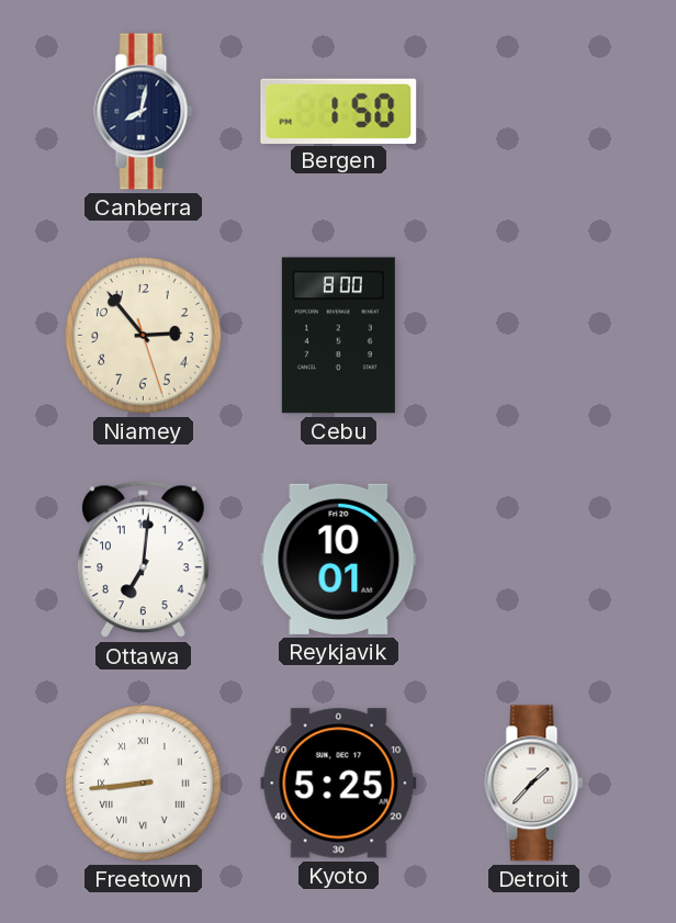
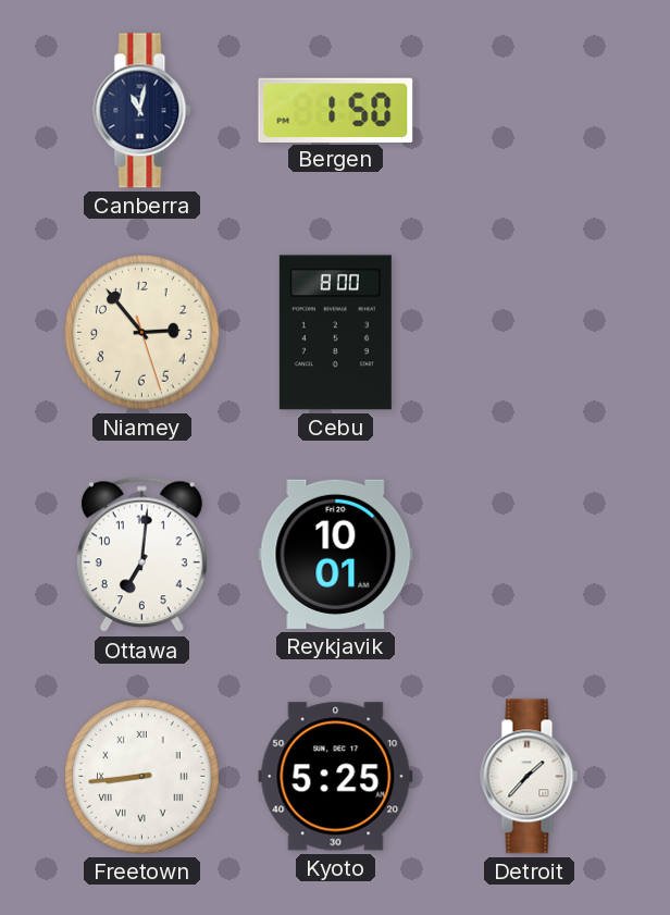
Canberra: 8:02 -> 11:02 (142, 111)
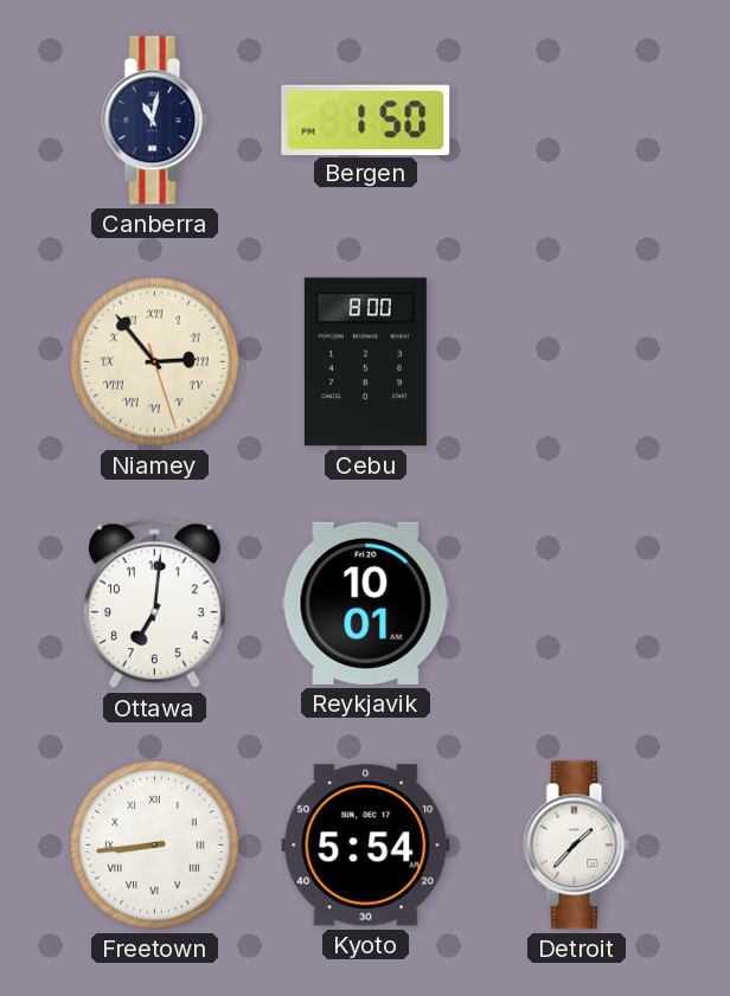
Niamey numerals: Arabic -> Roman (155, 362)
Kyoto: 5:25 -> 5:54 (366, 846)
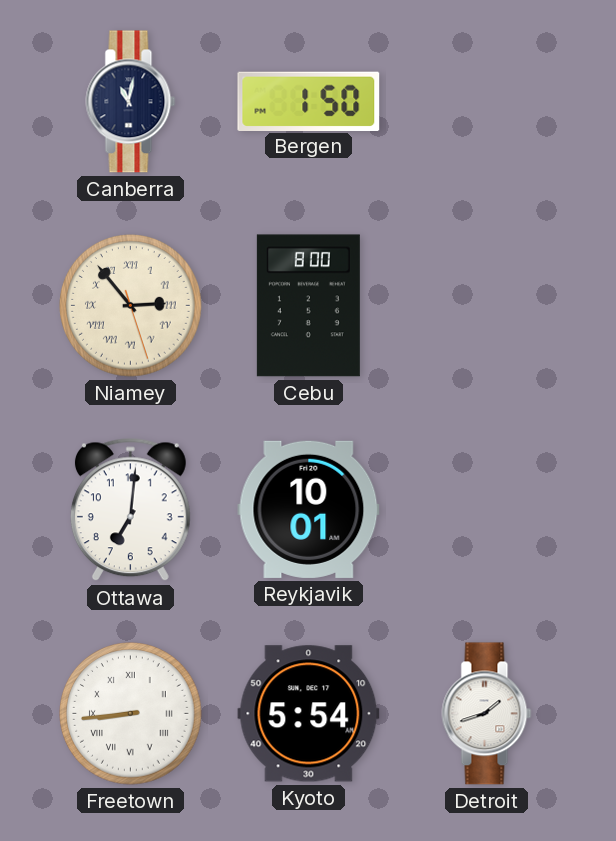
Detroit: 1:37 -> 1:42 (487, 714)
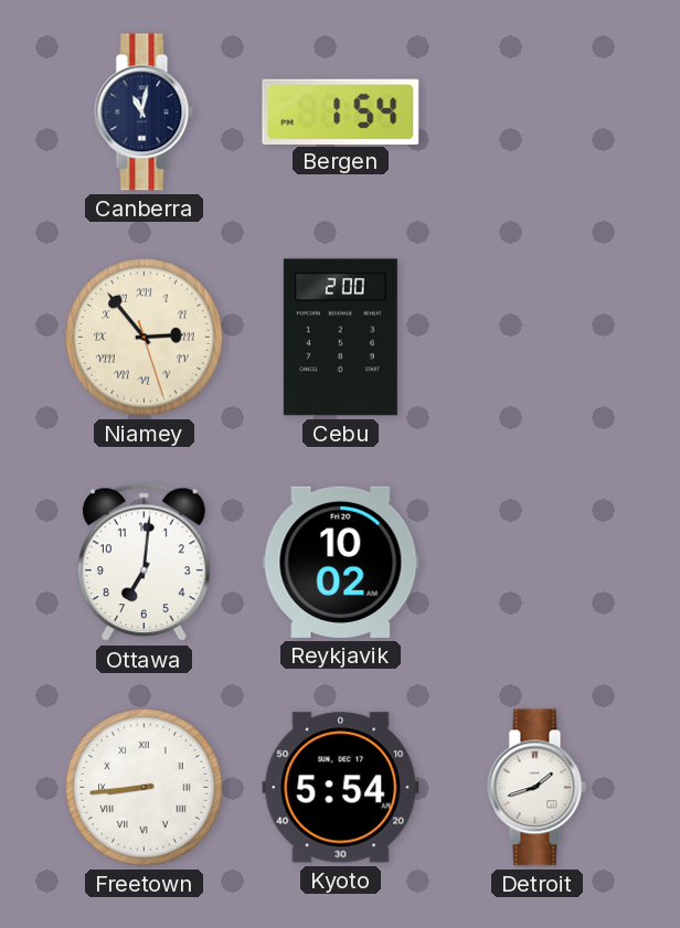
Bergen: 1:50 -> 1:54 (341, 111)
Cebu: 8:00 -> 2:00 (340, 338)
Reykjavik: 10:01 -> 10:02 (341, 562)
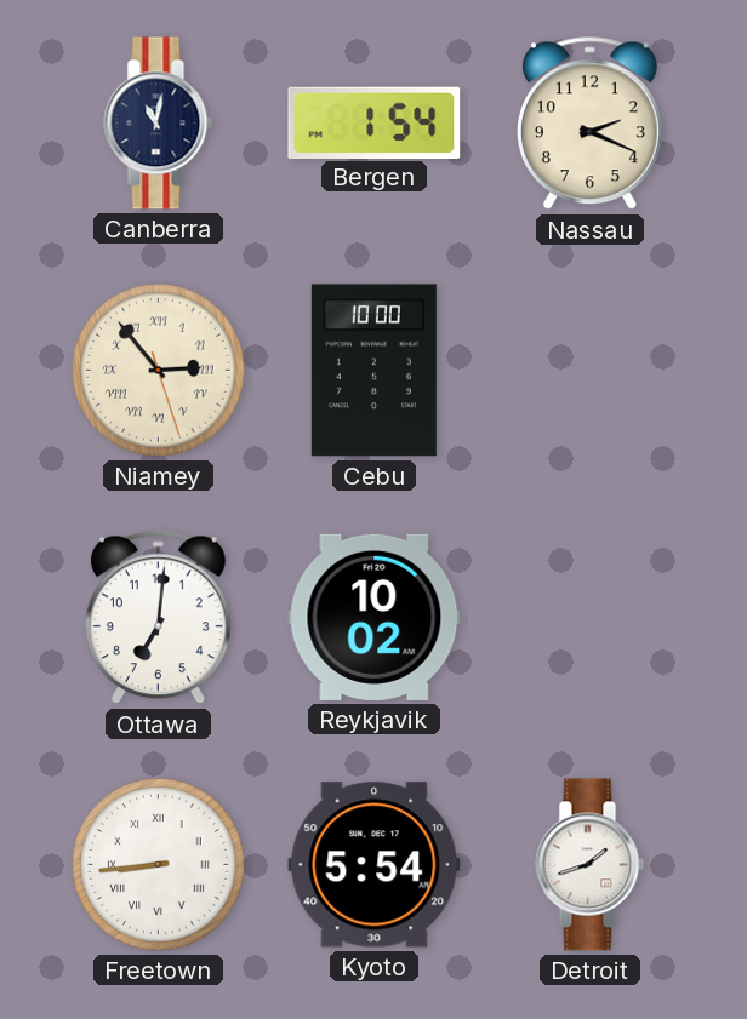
Nassau: none -> 2:19 (589, 124)
Cebu: 2:00 -> 10:00 (373, 371)
